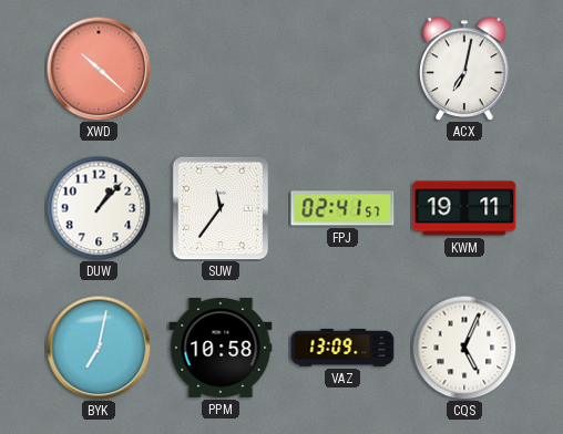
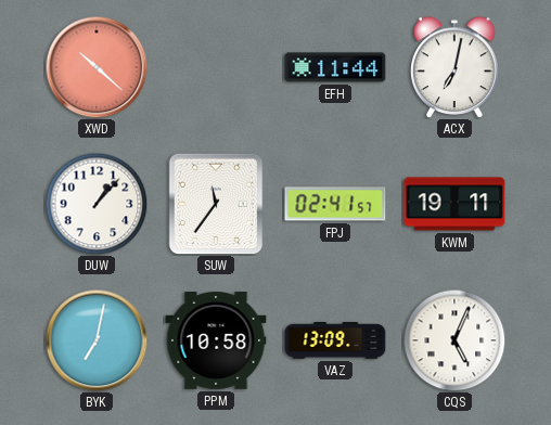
EFH: none -> 11:44 (335, 67)
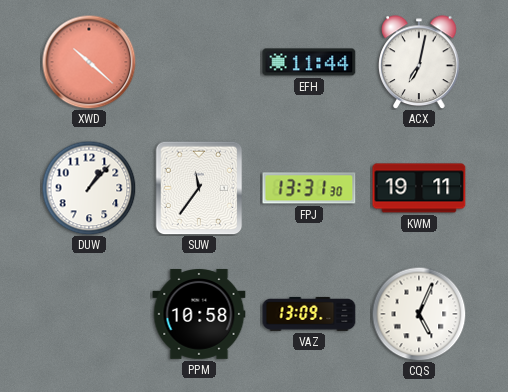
FPJ: 02:41 -> 13:31 (309, 188)
BYK: 7:02 -> none (97, 340)
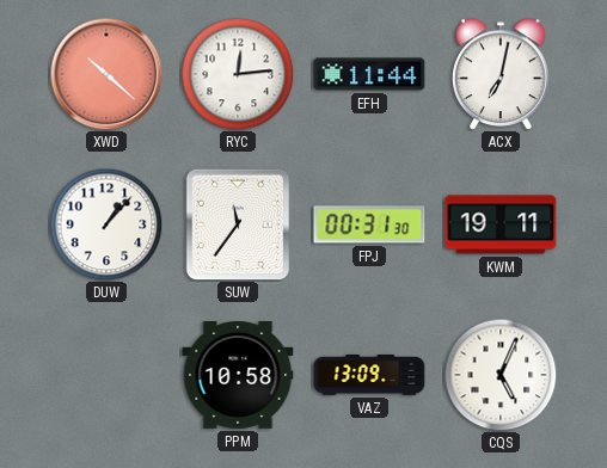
RYC: none -> 12:14 (238, 74)
FPJ: 13:31 -> 00:31 (369, 224)
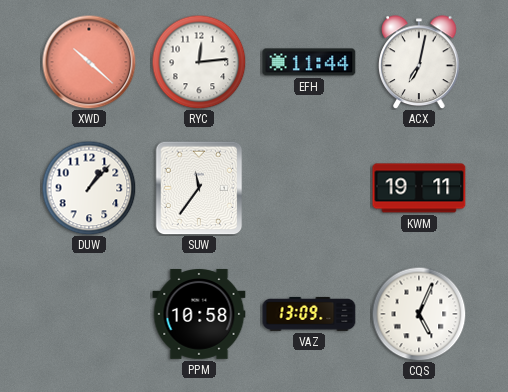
FPJ: 00:31 -> none (369, 224)
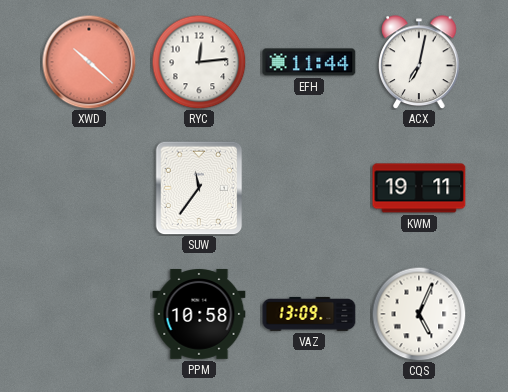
DUW: 1:07 -> none (89, 188)
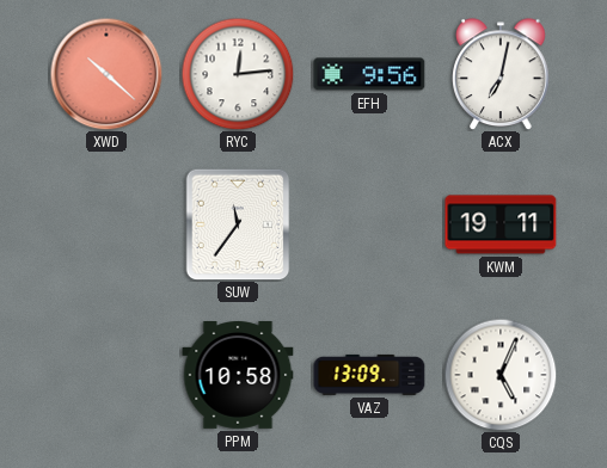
EFH: 11:44 -> 9:56 (369, 74)
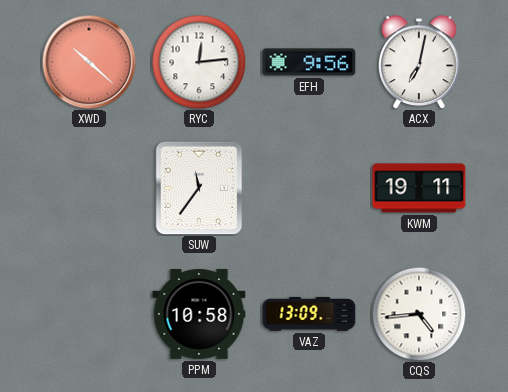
CQS: 5:04 -> 4:44 (419, 314)
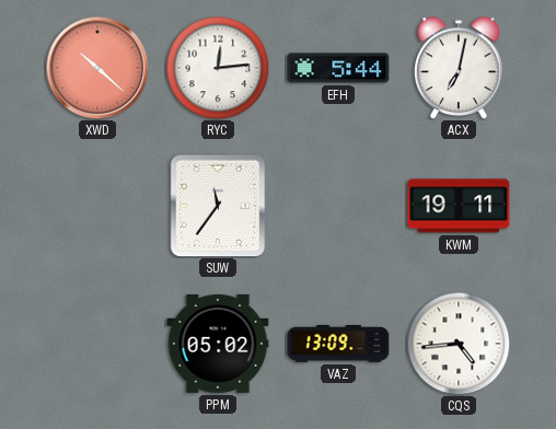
EFH: 9:56 -> 5:44 (338, 68)
PPM: 10:58 -> 05:02 (218, 345)
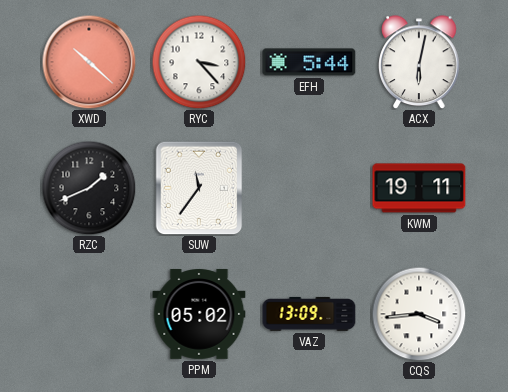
RYC: 12:14 -> 3:23 (199, 62)
ACX: 7:02 -> 6:02 (419, 62)
RZC: none -> 1:41 (89, 188)
CQS: 4:44 -> 3:44 (419, 314)
